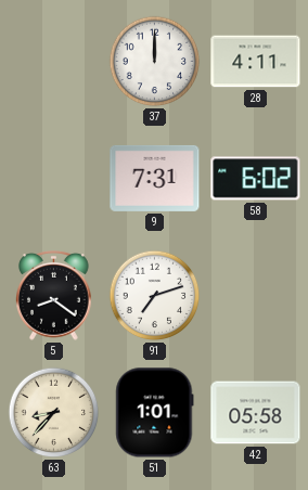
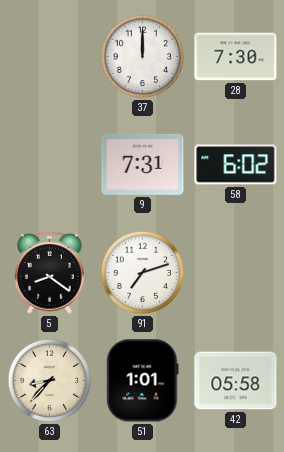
28: 4:11 -> 7:30 (236, 57)
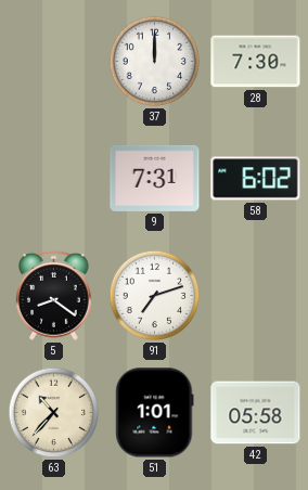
63: 8:37 -> 10:37 (54, 413)
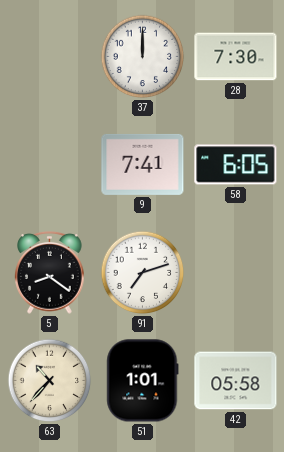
9: 7:31 -> 7:41 (143, 164)
58: 6:02 -> 6:05 (236, 165)
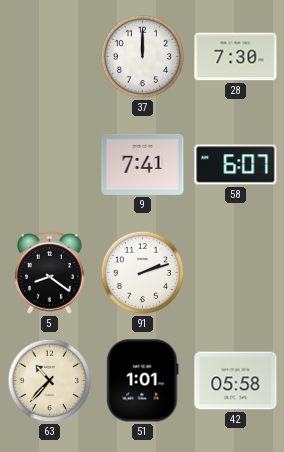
58: 6:05 -> 6:07 (236, 165)
91: 7:12 -> 2:12 (143, 273)
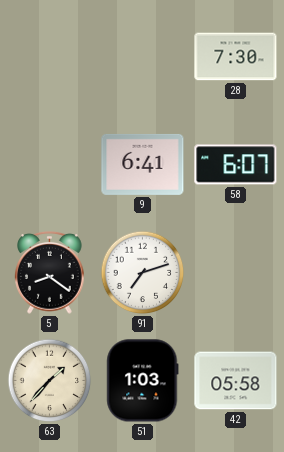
37: 12:00 -> none (143, 57)
9: 7:41 -> 6:41 (143, 164)
91: 2:12 -> 7:12 (143, 273)
63: 10:37 -> 1:37 (50, 381)
51: 1:01 -> 1:03 (143, 381)
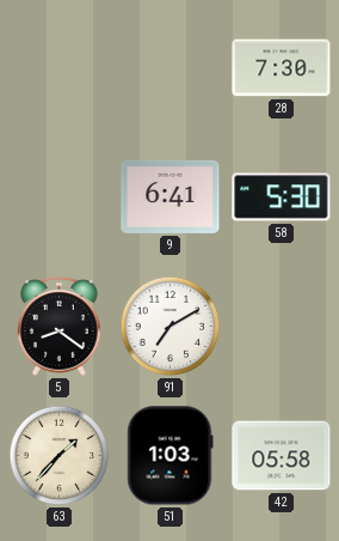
58: 6:07 -> 5:30 (282, 197)
91: 7:12 -> 7:10 (171, 327)
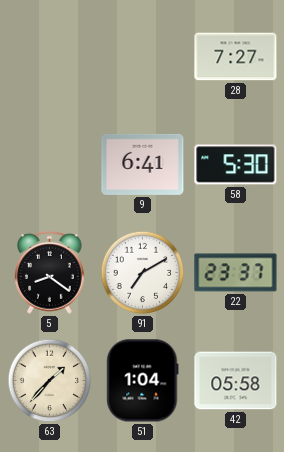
28: 7:30 -> 7:27 (236, 57)
22: none -> 23:37 (236, 273)
51: 1:03 -> 1:04 (143, 381)
